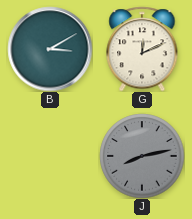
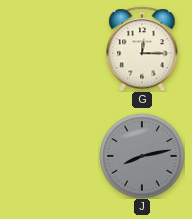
B: 3:10 -> none (50, 49)
G: 12:11 -> 12:15 (142, 49)
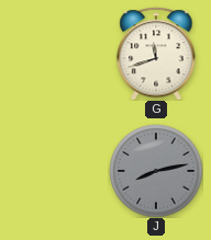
G: 12:15 -> 11:42 (156, 54)
